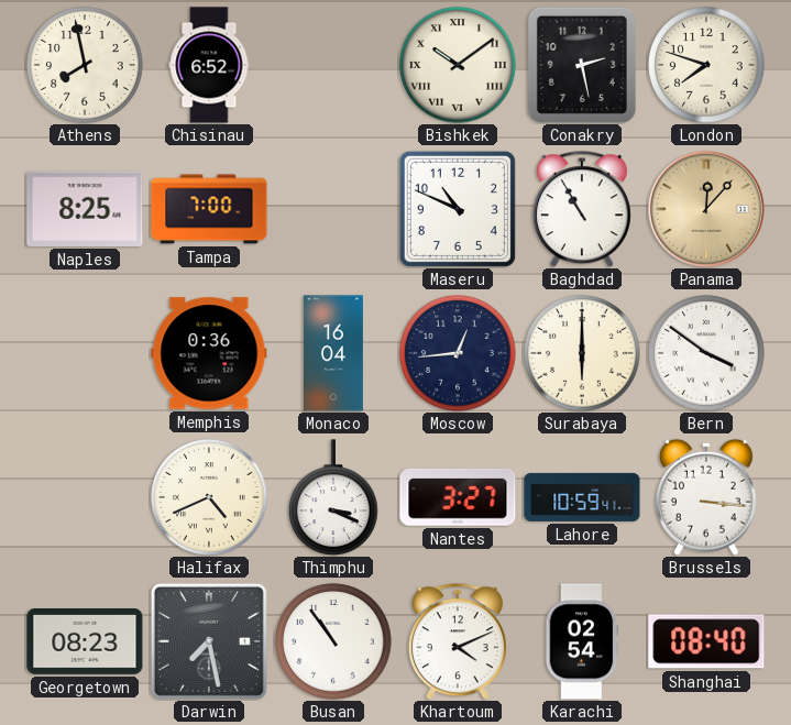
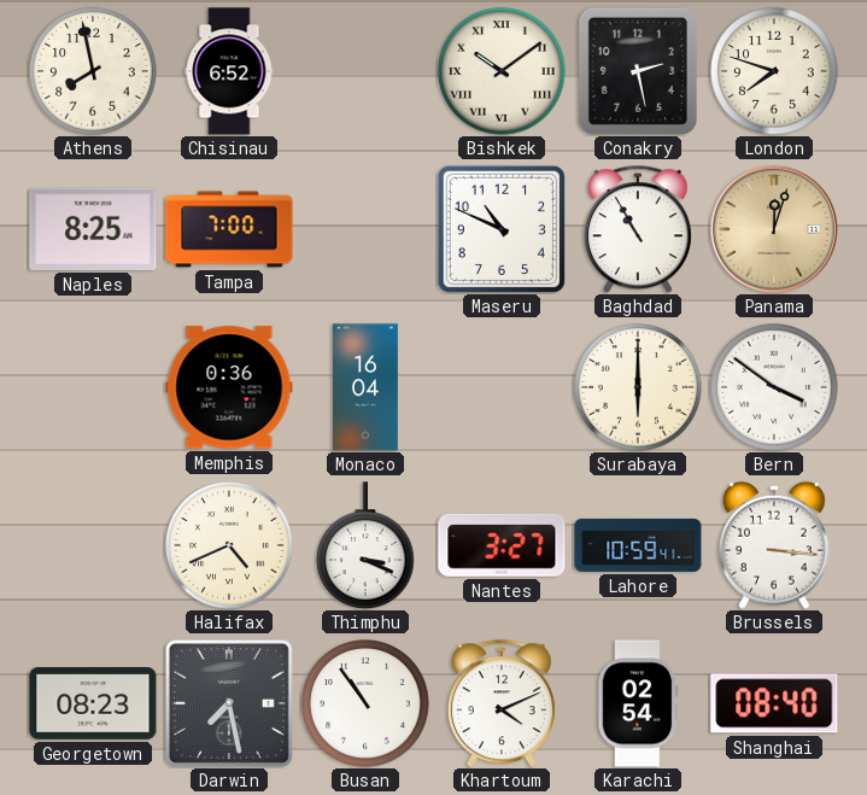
Panama: 12:07 -> 12:03 (774, 229)
Moscow: 12:44 -> none (458, 353)
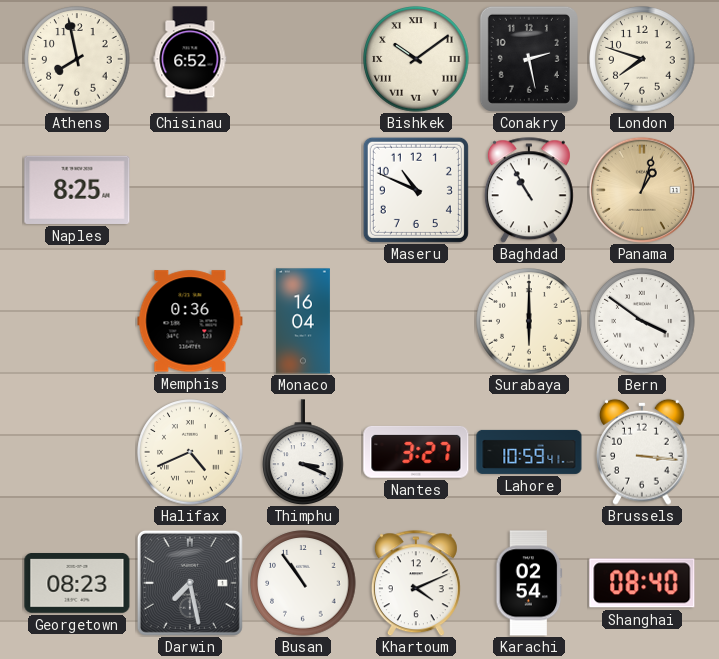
Tampa: 7:00 -> none (229, 229)
Panama: 12:03 -> 1:03 (642, 190)
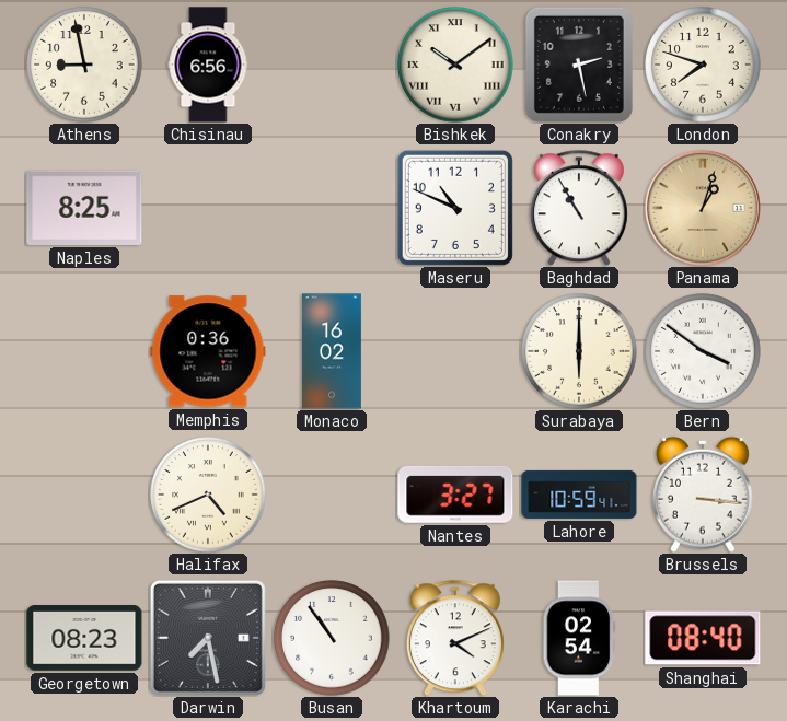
Athens: 7:58 -> 8:58 (84, 65)
Chisinau: 6:52 -> 6:56 (208, 65)
Monaco: 16:04 -> 16:02 (332, 351)
Thimphu: 3:19 -> none (303, 452)
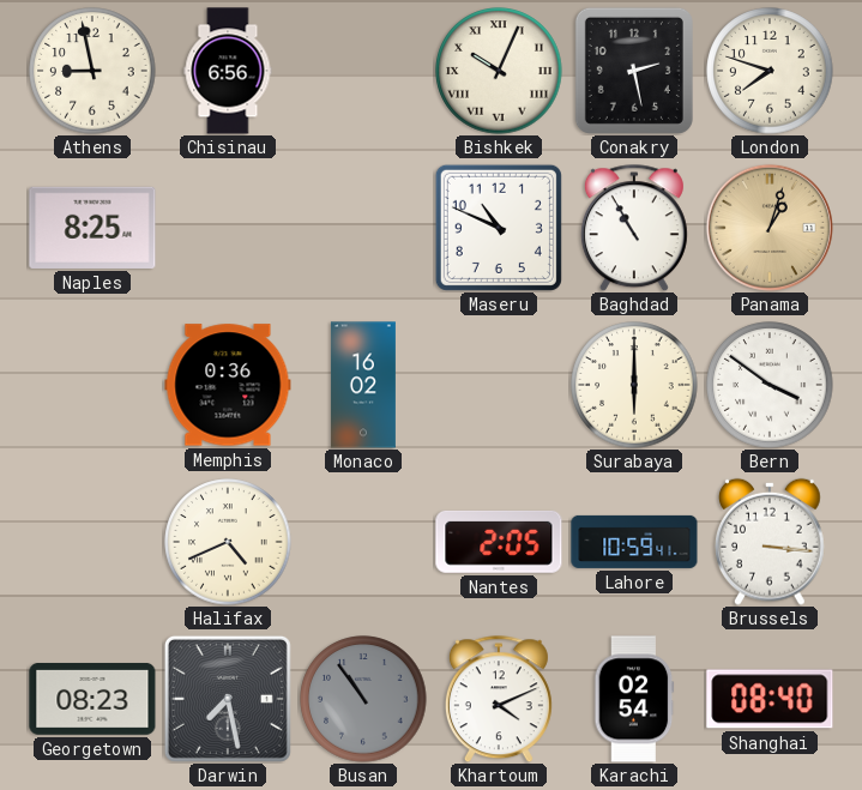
Bishkek: 10:09 -> 10:04 (499, 71)
Nantes: 3:27 -> 2:05 (499, 542)
Busan dial: white -> grey (363, 699)
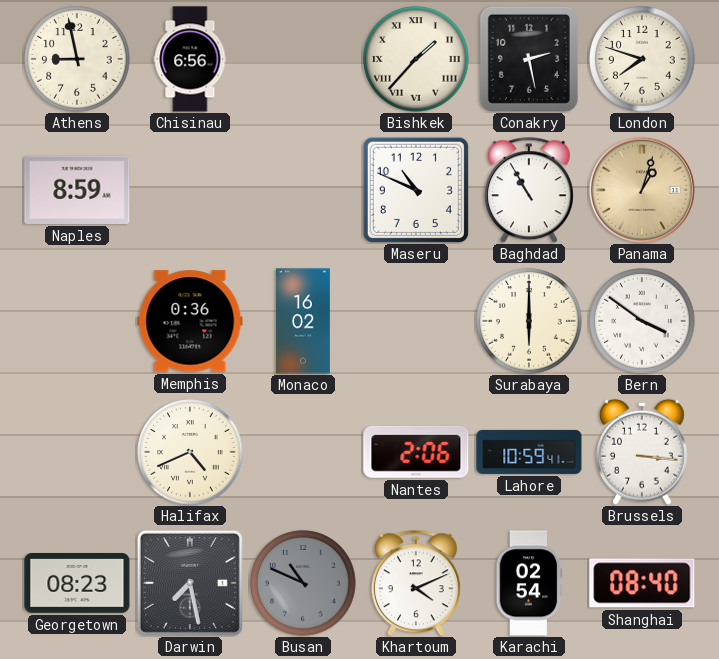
Bishkek: 10:04 -> 1:37 (416, 59)
Naples: 8:25 -> 8:59 (77, 190)
Nantes: 2:05 -> 2:06 (416, 452)
Busan: 10:54 -> 10:49 (303, 583)
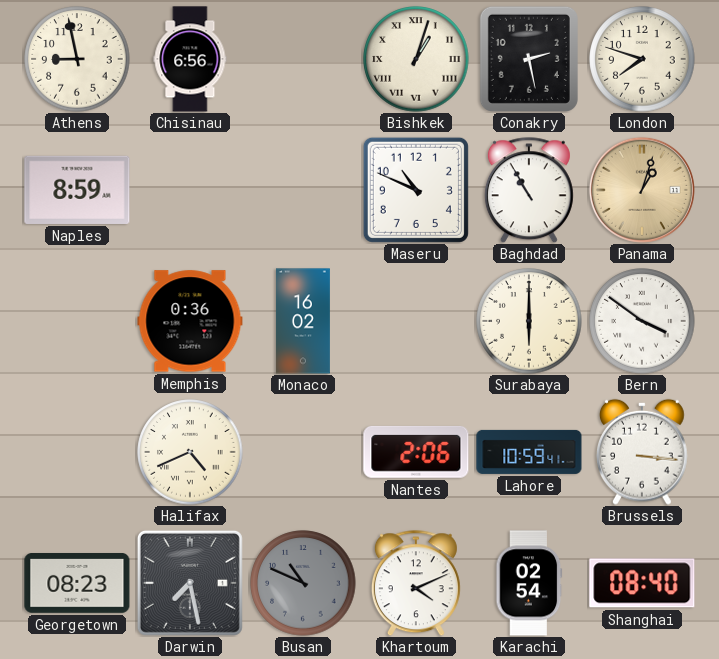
Bishkek: 1:37 -> 1:03 (416, 59)
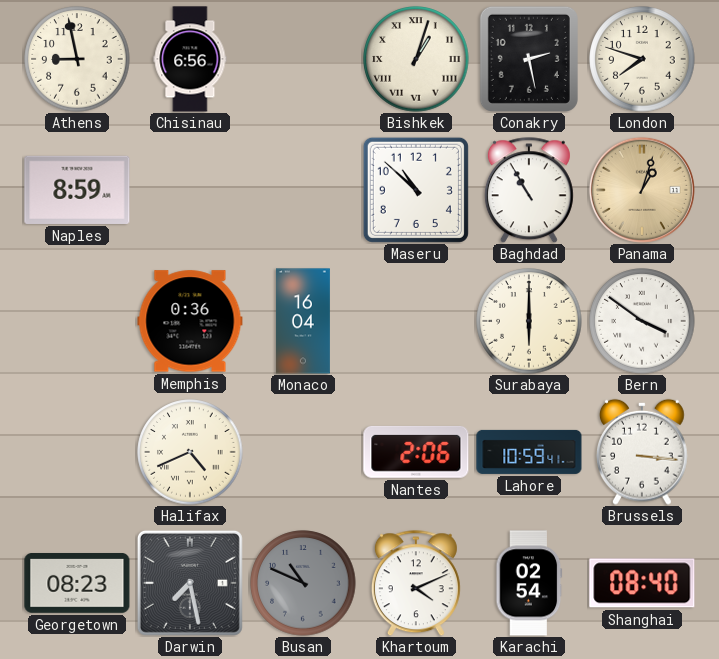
Maseru: 10:49 -> 10:52 (416, 190)
Monaco: 16:02 -> 16:04 (303, 321)
